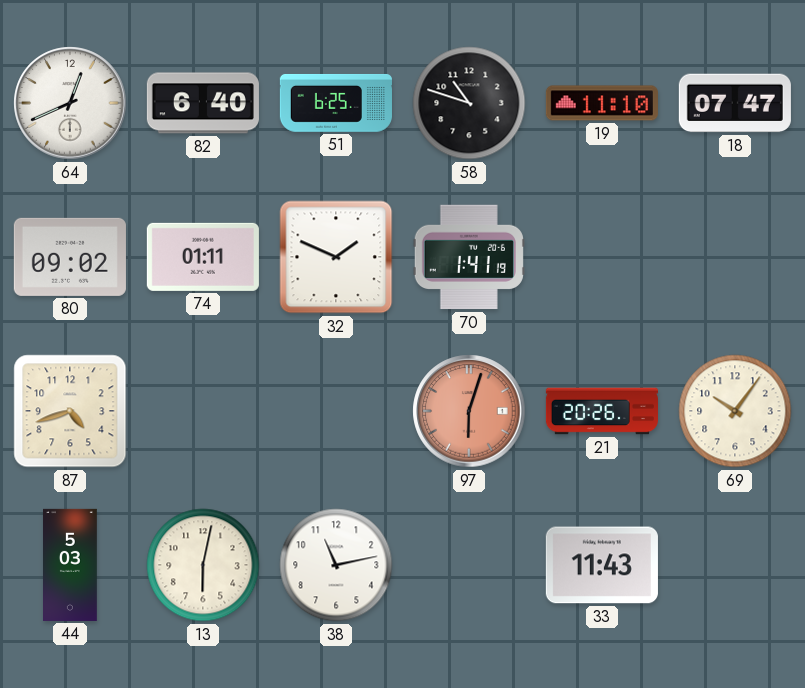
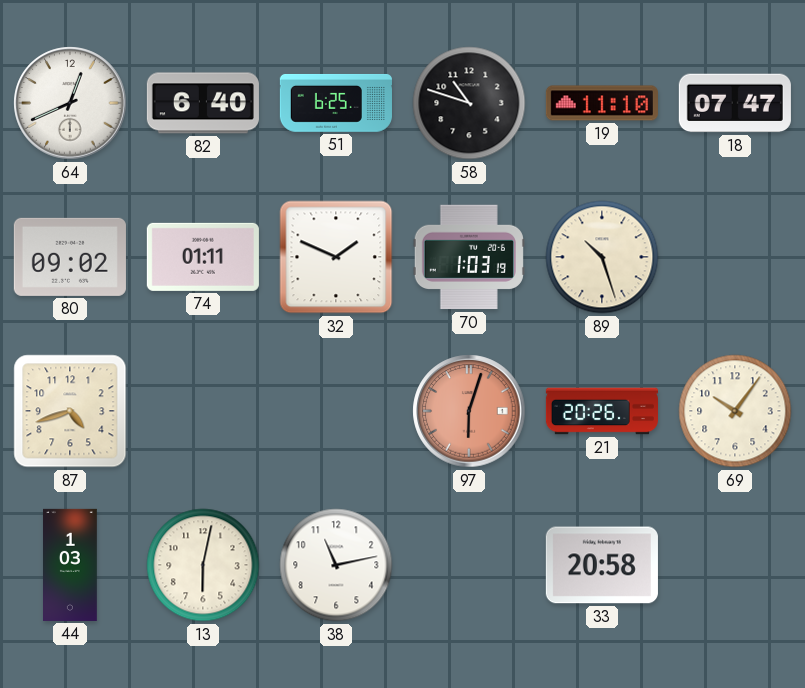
70: 1:41 -> 1:03 (469, 257)
89: none -> 10:27 (602, 257)
44: 5:03 -> 1:03 (71, 565)
33: 11:43 -> 20:58 (602, 565)
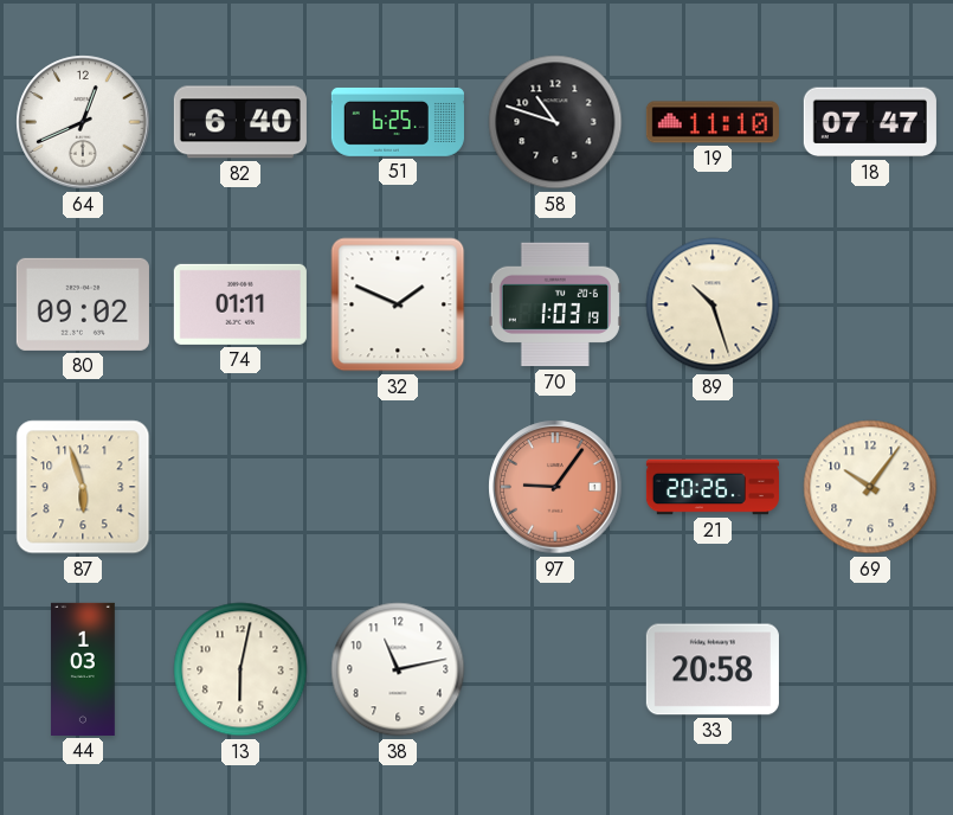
87: 4:42 -> 5:57 (83, 487)
97: 6:03 -> 9:06 (555, 487)
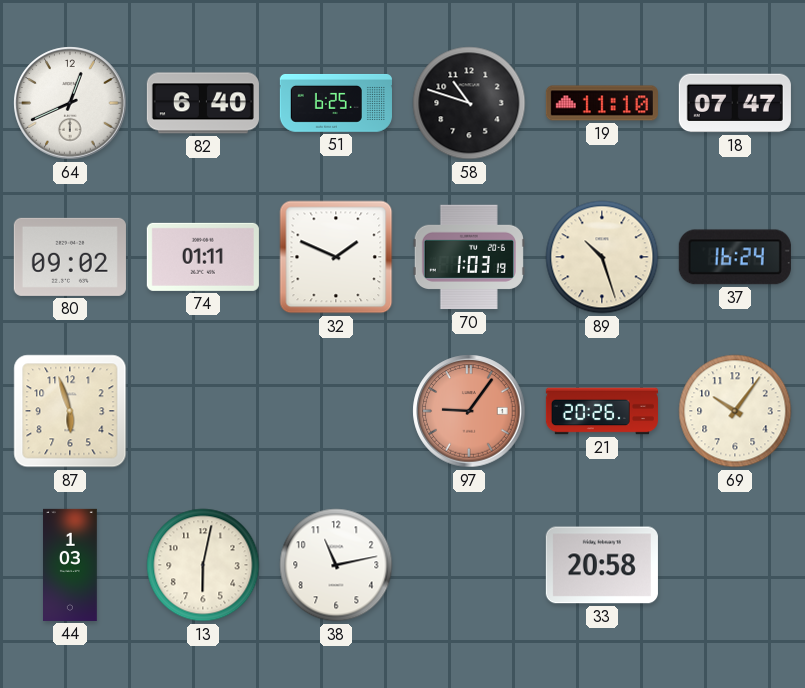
37: none -> 16:24 (735, 257)
